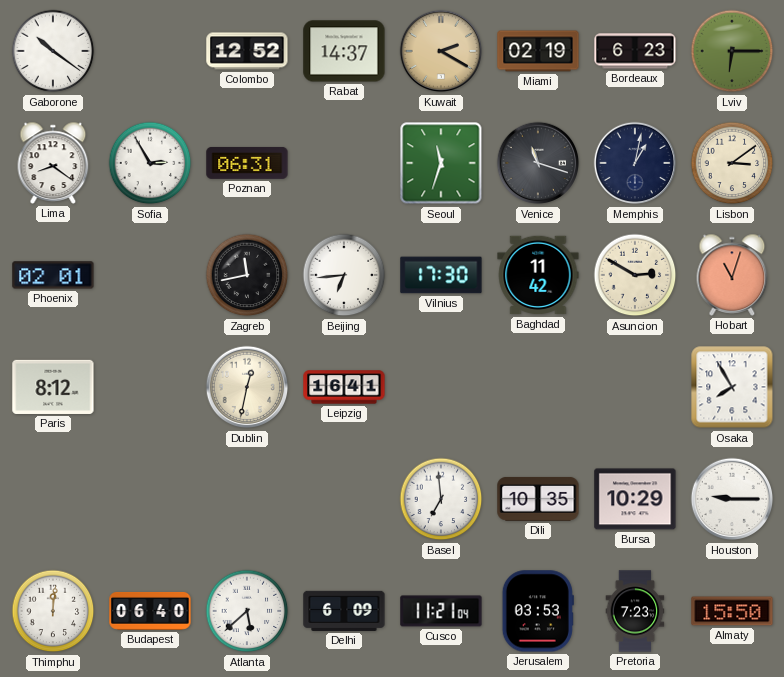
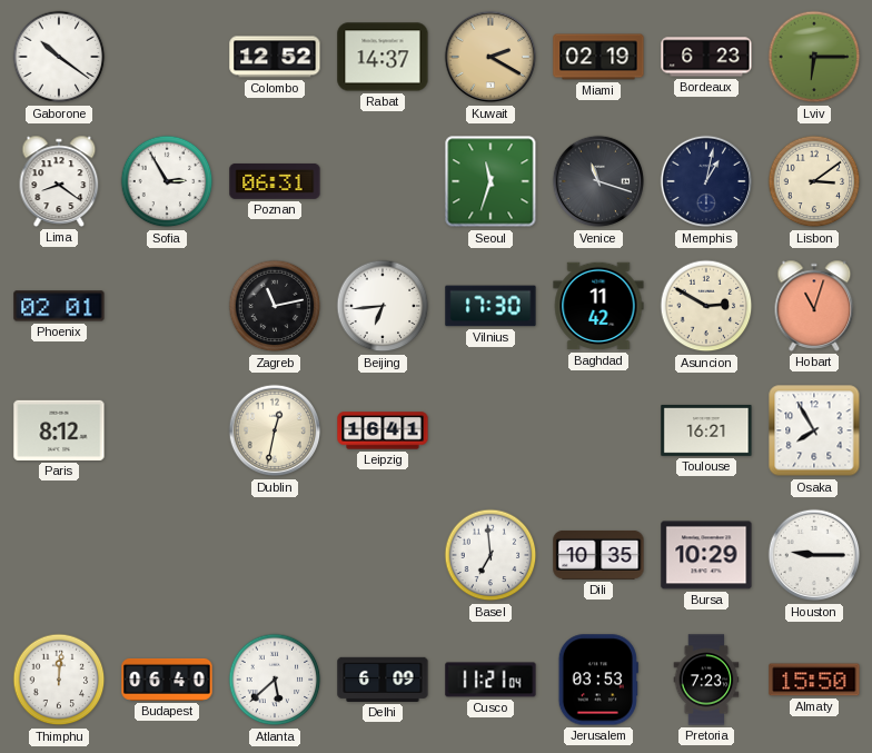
Zagreb: 11:43 -> 11:13 (275, 306)
Toulouse: none -> 16:21 (706, 430)
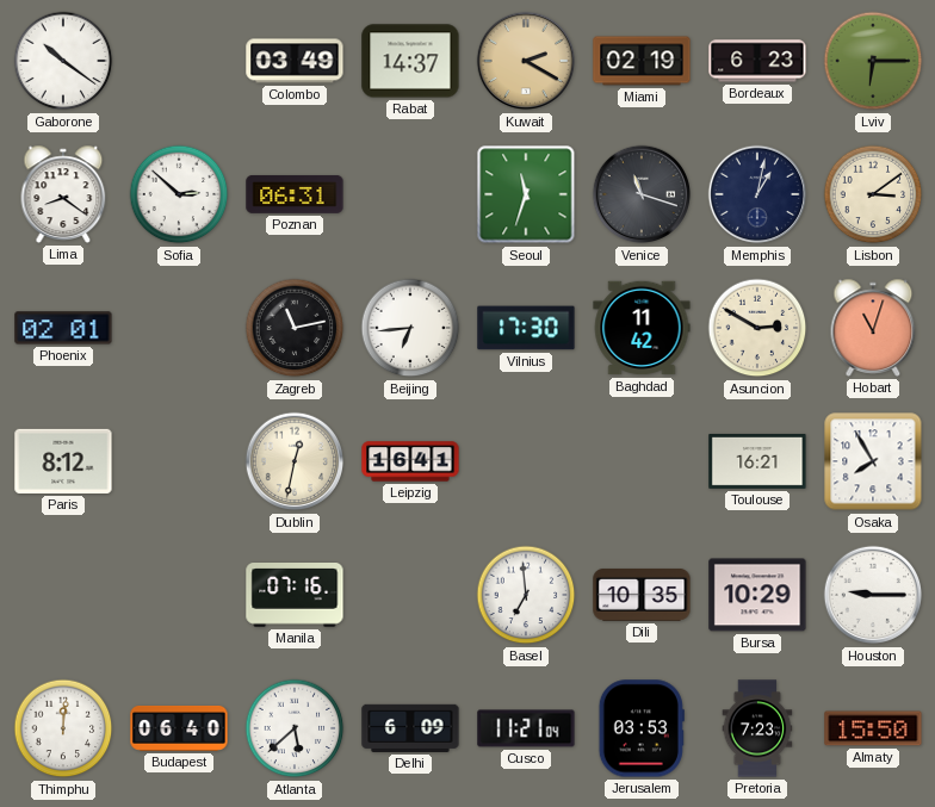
Colombo: 12:52 -> 03:49 (295, 61)
Sofia: 2:55 -> 2:52 (179, 194)
Manila: none -> 07:16 (295, 596)
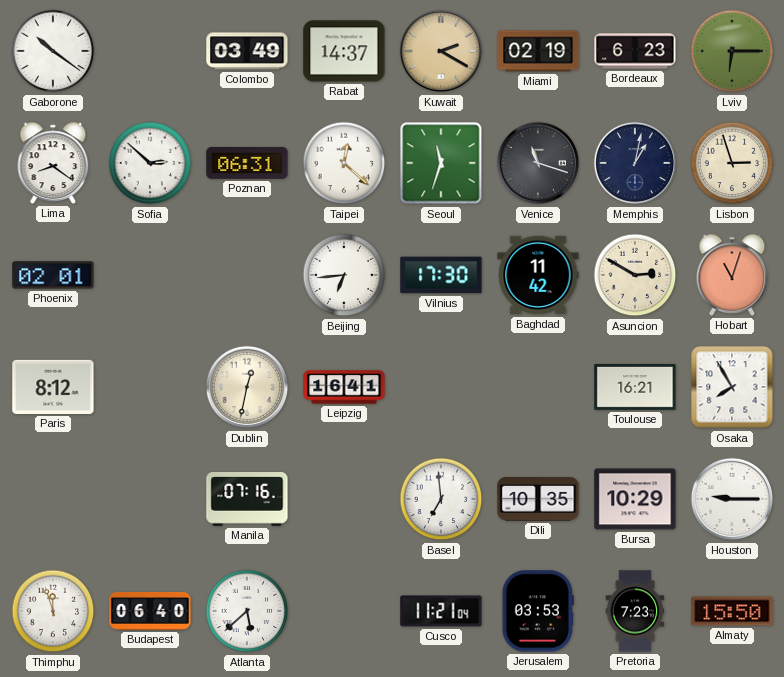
Taipei: none -> 12:22 (344, 163)
Lisbon: 3:09 -> 2:57 (732, 163)
Zagreb: 11:13 -> none (295, 328)
Thimphu: 12:01 -> 11:57 (53, 611)
Delhi: 6:09 -> none (410, 728)
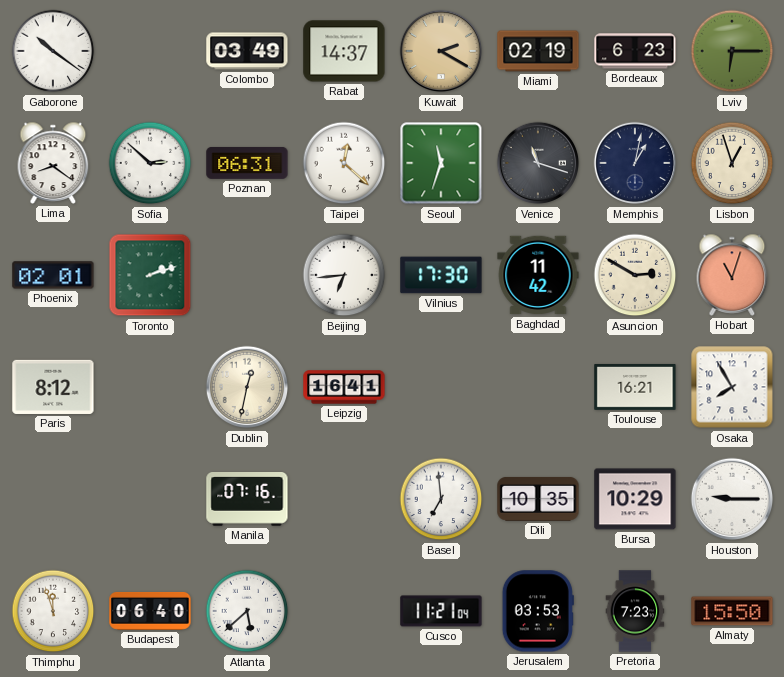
Lisbon: 2:57 -> 12:57 (732, 163)
Toronto: none -> 2:12 (150, 275)
